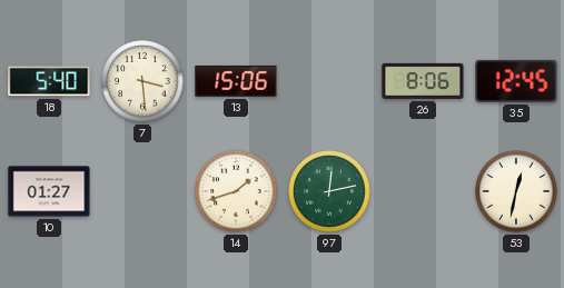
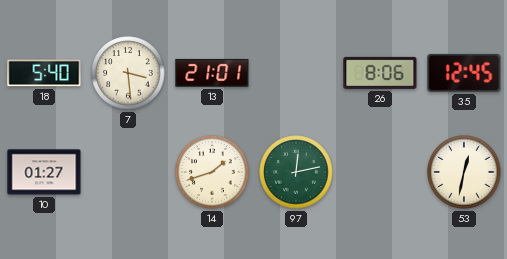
13: 15:06 -> 21:01 (212, 73)
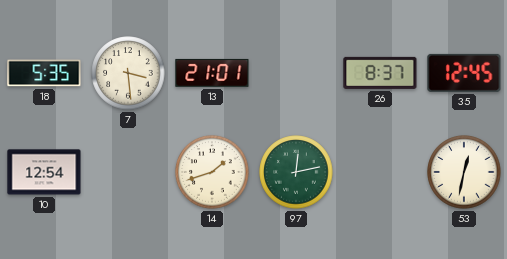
18: 5:40 -> 5:35 (44, 73)
26: 8:06 -> 8:37 (380, 73)
10: 01:27 -> 12:54 (44, 172)
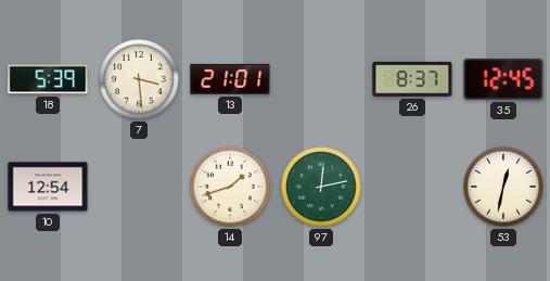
18: 5:35 -> 5:39 (48, 79)
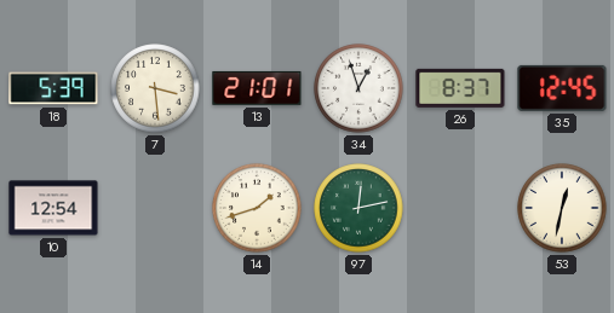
34: none -> 12:57 (358, 88)
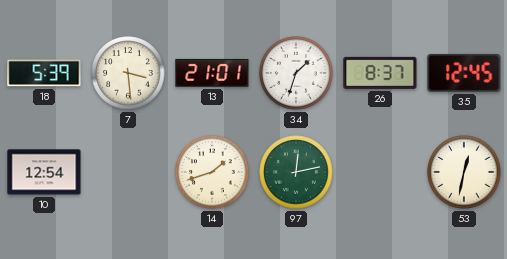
34: 12:57 -> 1:33 (296, 73)
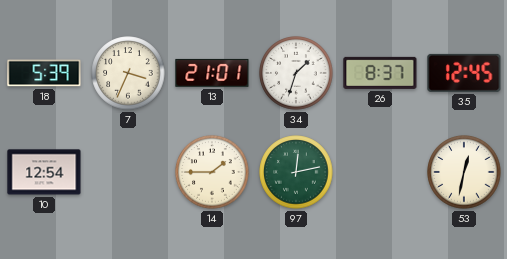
7: 3:29 -> 3:34 (128, 73)
14: 1:42 -> 1:45 (212, 172)
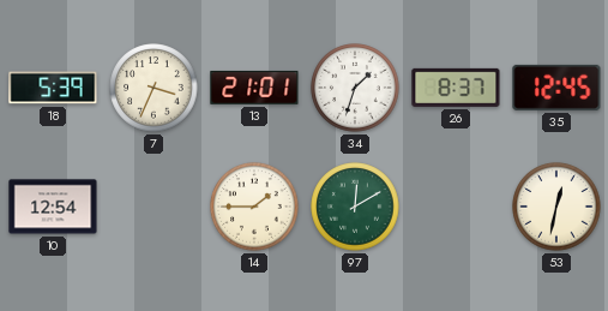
97: 12:13 -> 12:10 (355, 207)
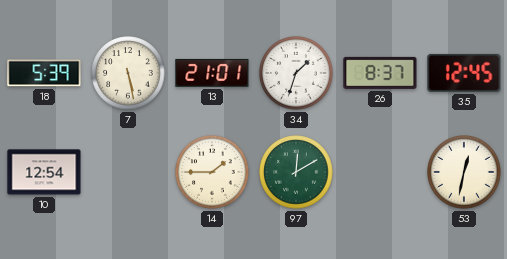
7: 3:34 -> 5:28 (128, 73)
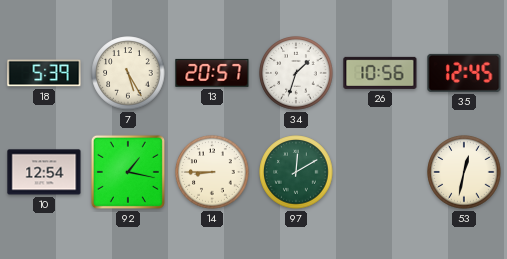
7: 5:28 -> 5:25 (128, 73)
13: 21:01 -> 20:57 (212, 73)
26: 8:37 -> 10:56 (380, 73)
92: none -> 1:17 (128, 172)
14: 1:45 -> 8:45 (212, 172)
